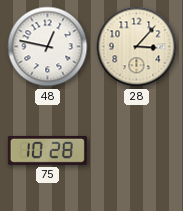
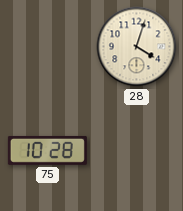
48: 12:47 -> none (48, 47)
28: 3:07 -> 4:03 (137, 47)
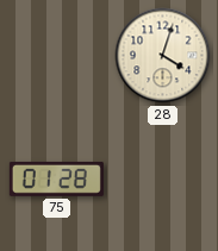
75: 10:28 -> 01:28 (56, 178)
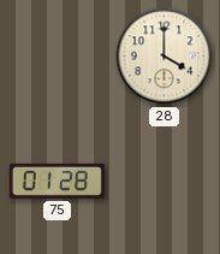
28: 4:03 -> 4:00 (165, 57)
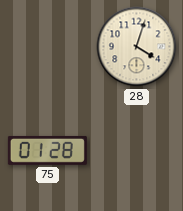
28: 4:00 -> 4:03 (137, 47)
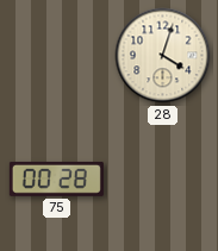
75: 01:28 -> 00:28 (56, 178)
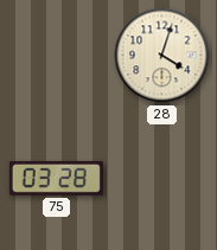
75: 00:28 -> 03:28 (56, 178)
